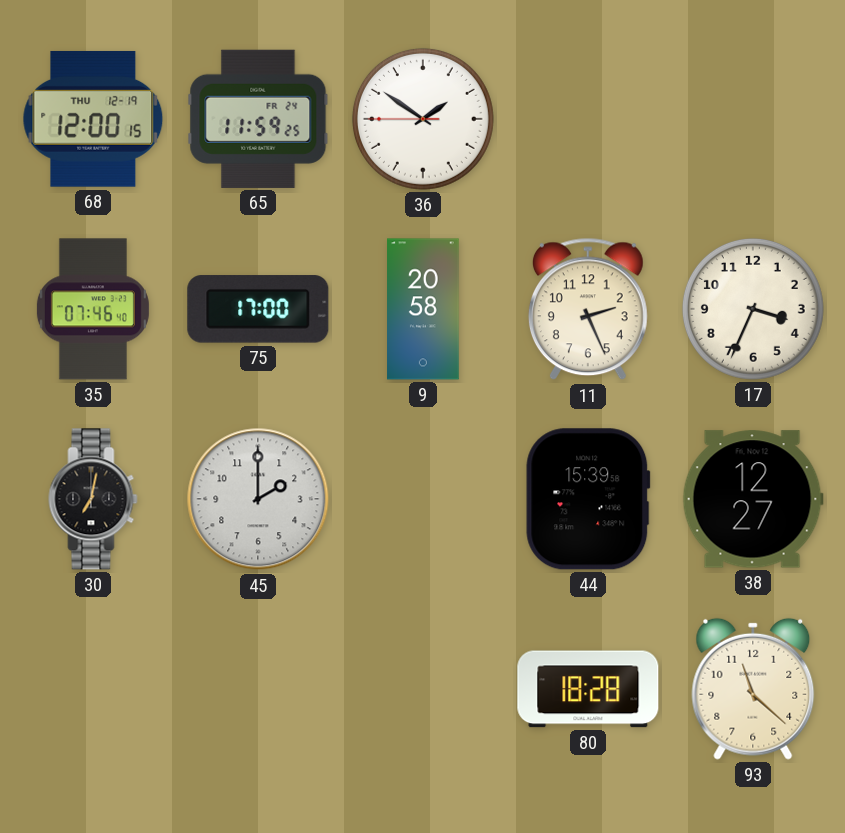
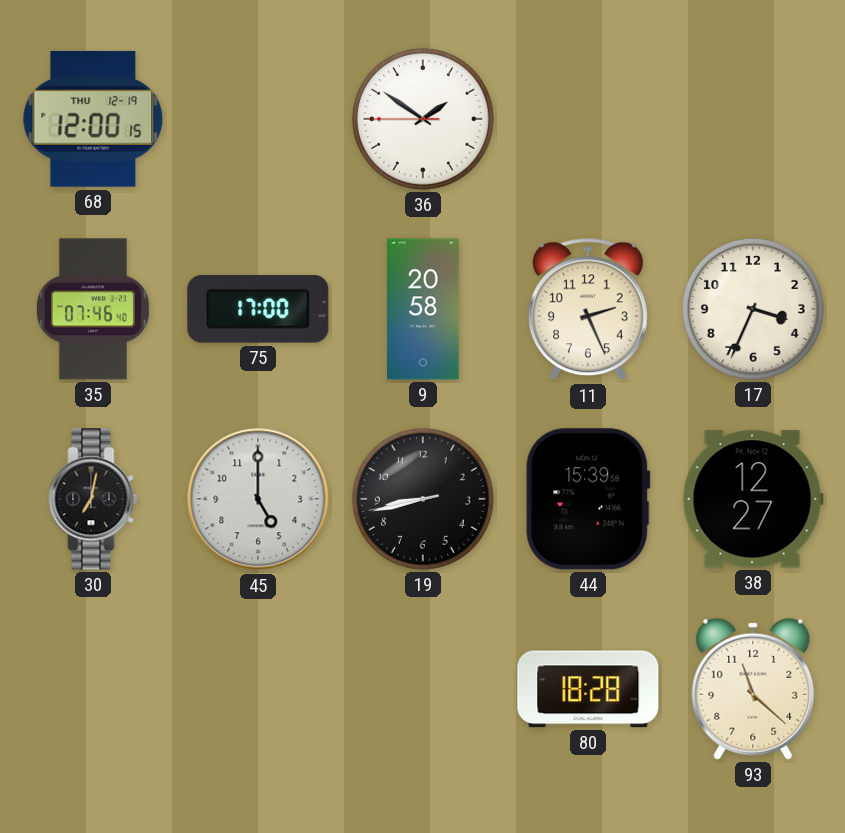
65: 11:59 -> none (258, 119)
45: 2:00 -> 5:00 (258, 499)
19: none -> 8:42 (423, 499)
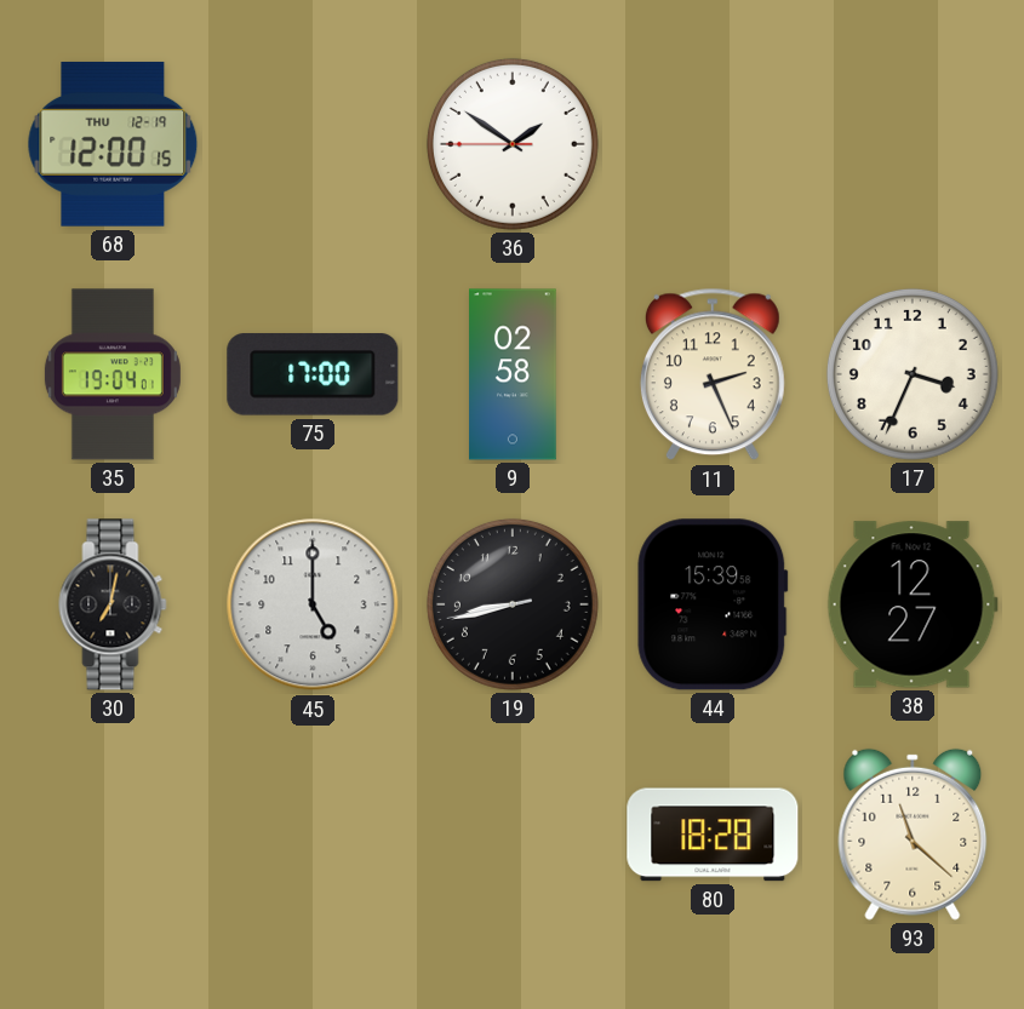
35: 07:46 -> 19:04 (113, 374)
9: 20:58 -> 02:58 (513, 374)
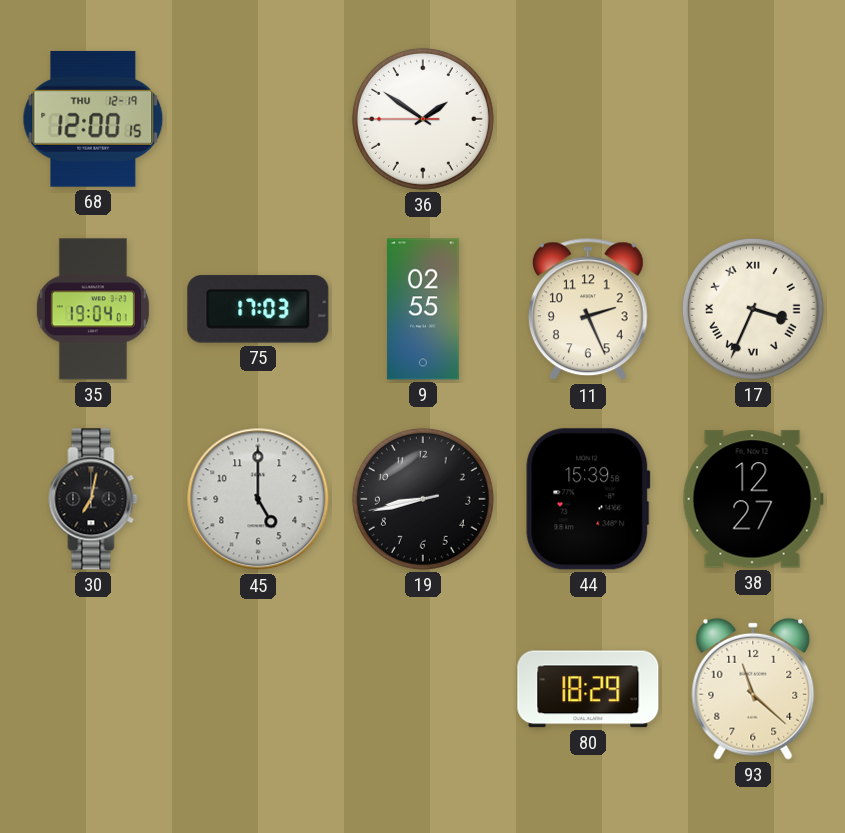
75: 17:00 -> 17:03 (258, 309)
9: 02:58 -> 02:55 (423, 309)
17 numerals: Arabic -> Roman (753, 309)
80: 18:28 -> 18:29 (588, 689)
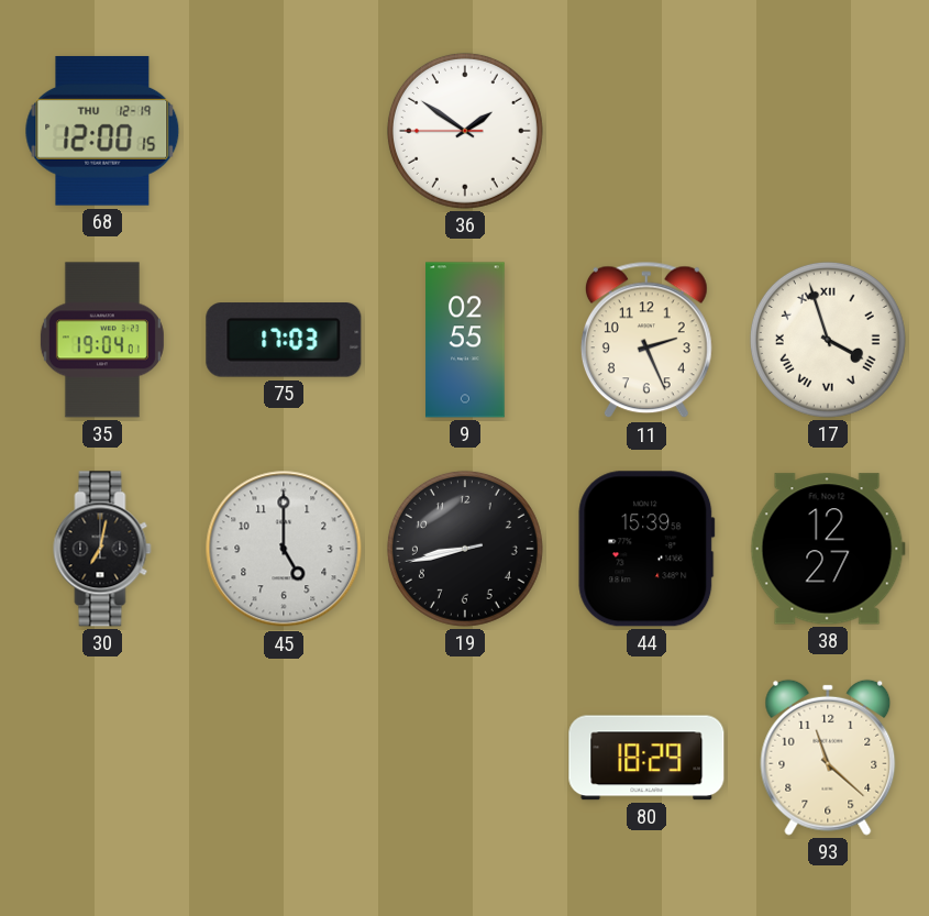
17: 3:34 -> 3:57 (828, 340)
